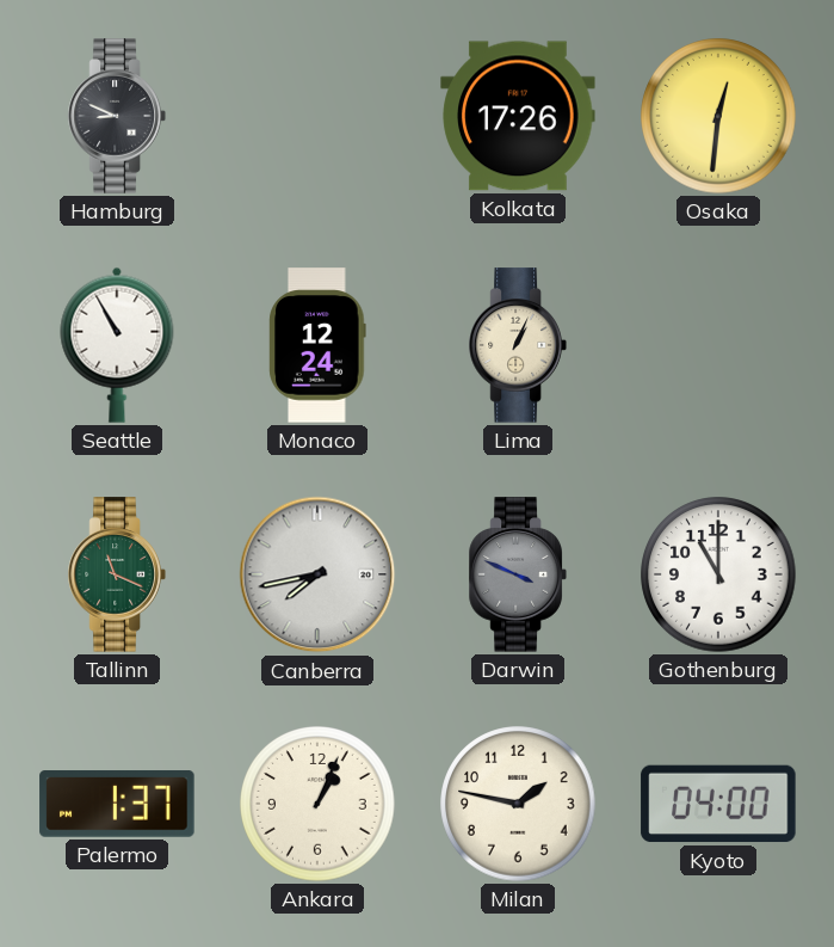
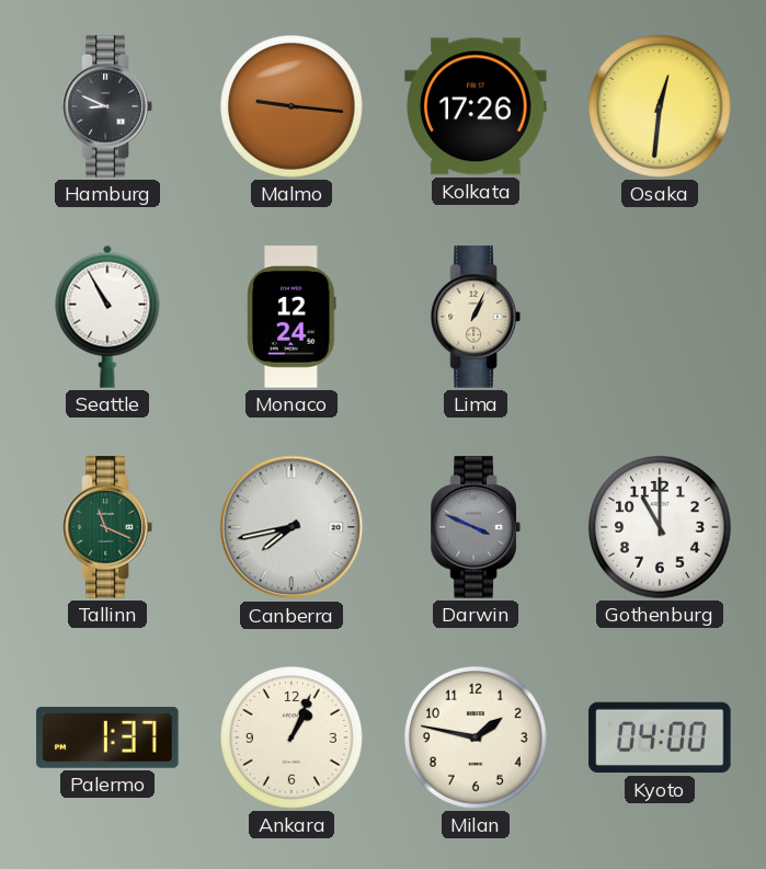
Malmo: none -> 9:16 (291, 106)
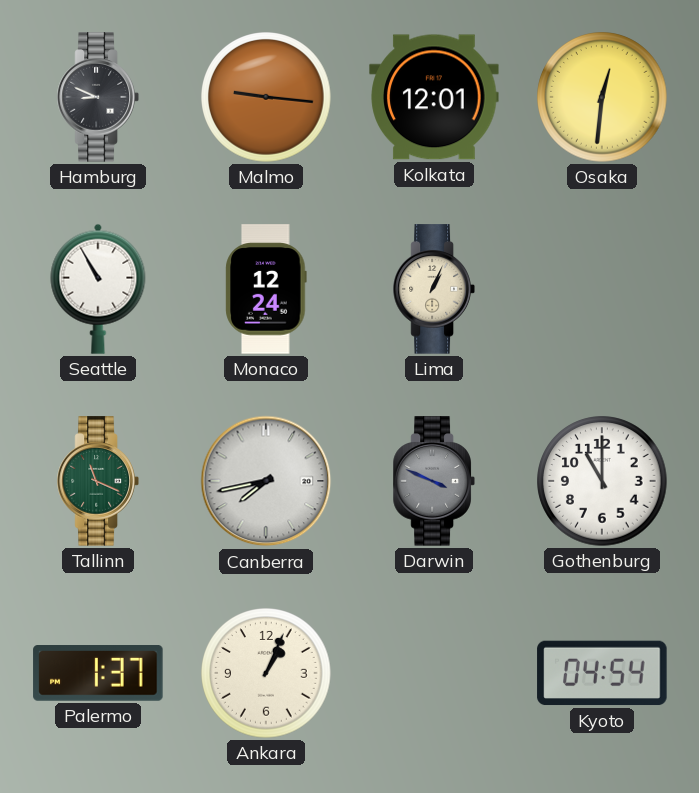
Kolkata: 17:26 -> 12:01 (434, 97)
Milan: 1:47 -> none (476, 737)
Kyoto: 04:00 -> 04:54 (602, 673)
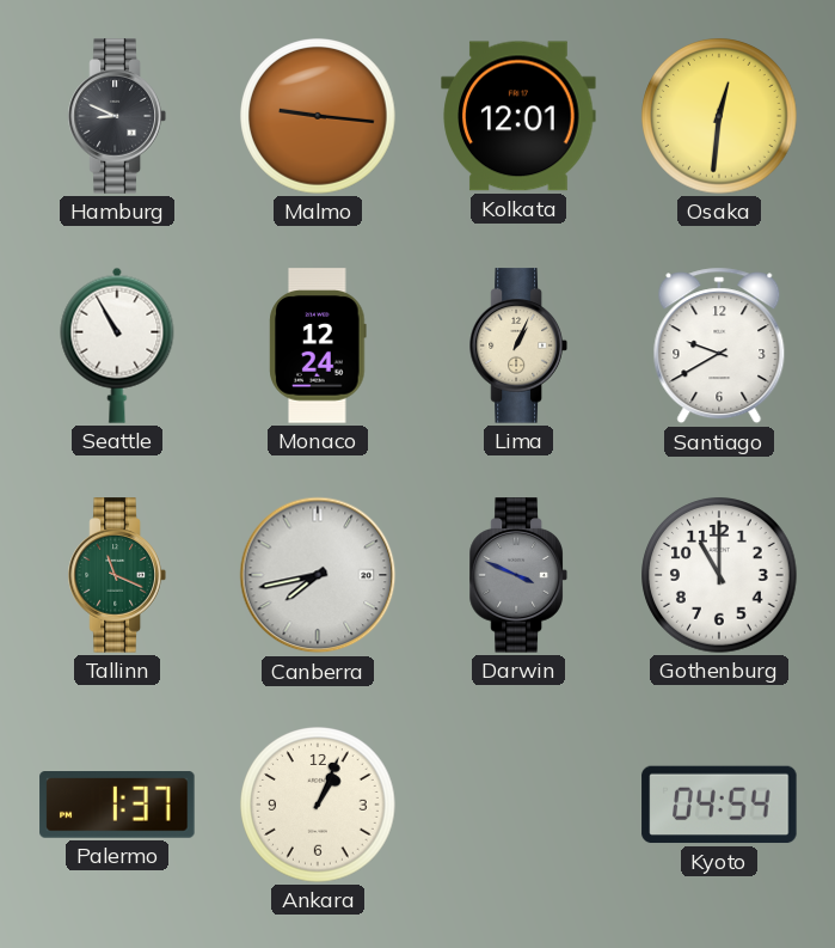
Santiago: none -> 9:40 (719, 345)
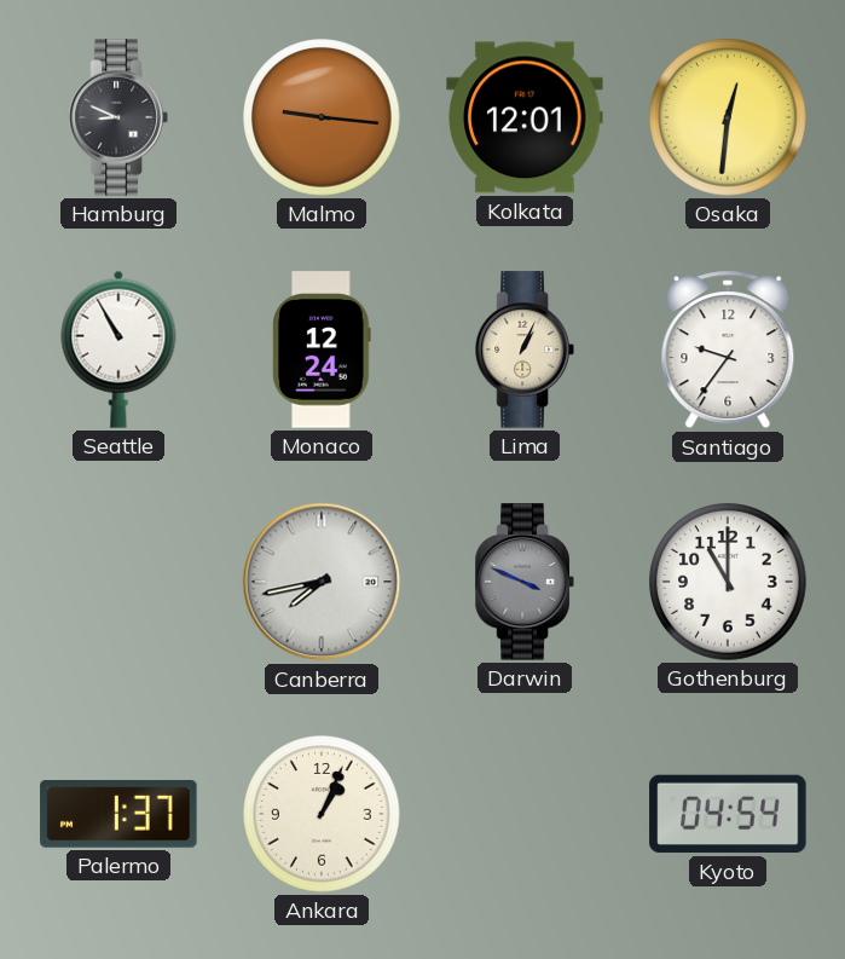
Santiago: 9:40 -> 9:36 (728, 349)
Tallinn: 11:19 -> none (117, 575)
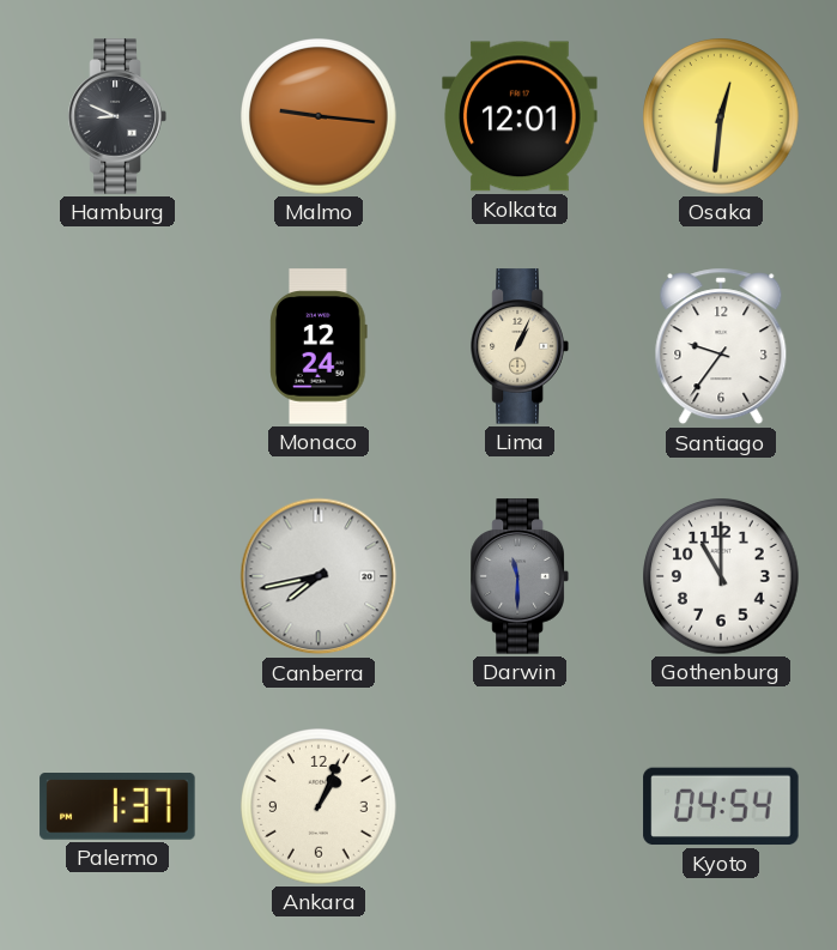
Seattle: 10:55 -> none (118, 349)
Darwin: 3:49 -> 11:30 (520, 576)
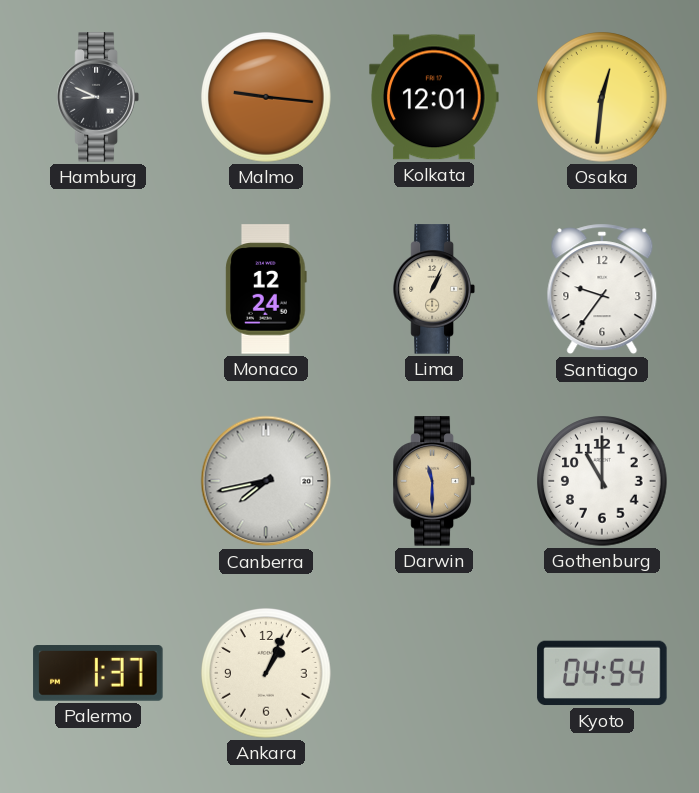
Darwin dial: grey -> champagne (434, 481)
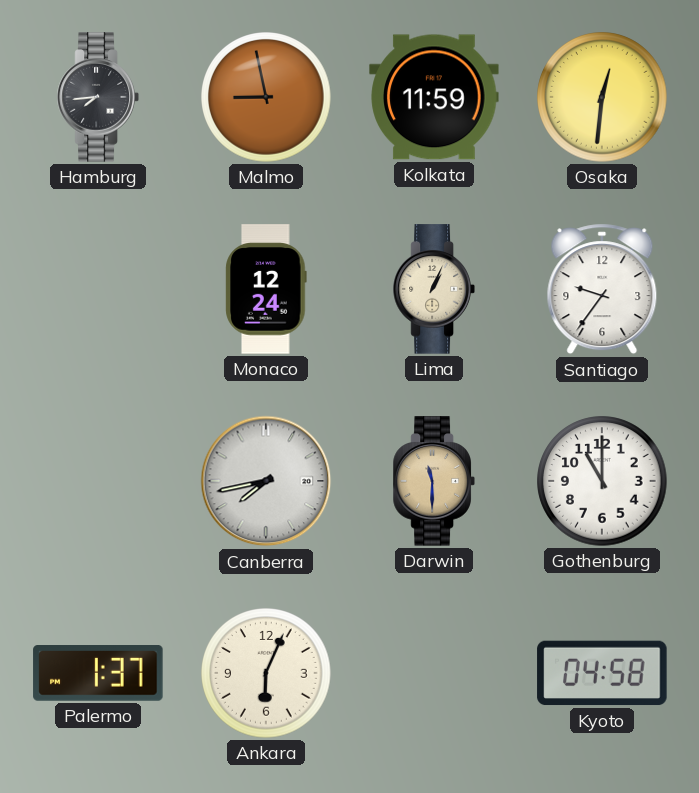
Hamburg: 8:49 -> 7:44 (98, 97)
Malmo: 9:16 -> 8:58 (266, 97)
Kolkata: 12:01 -> 11:59 (434, 97)
Ankara: 1:04 -> 6:04 (266, 673)
Kyoto: 04:54 -> 04:58 (602, 673)
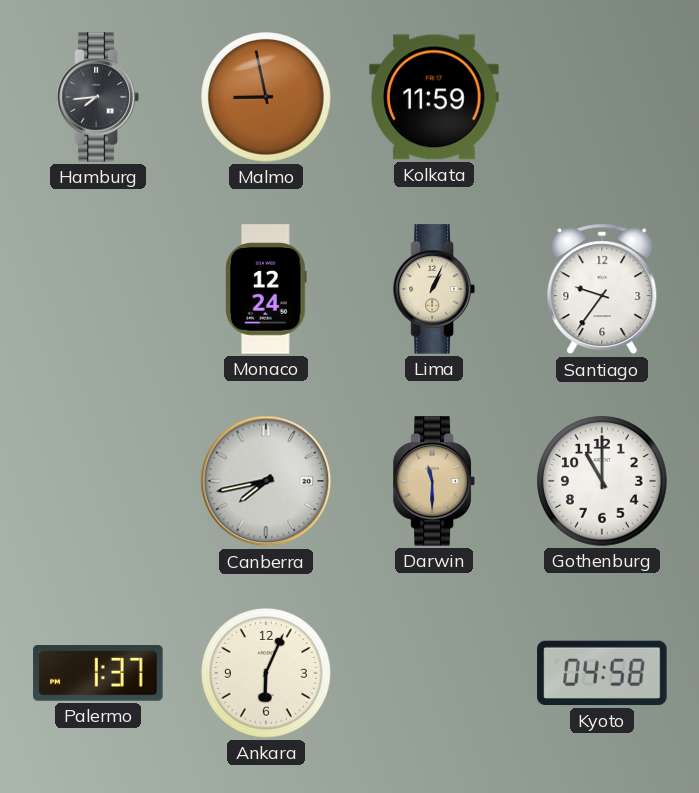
Osaka: 12:31 -> none (602, 97)
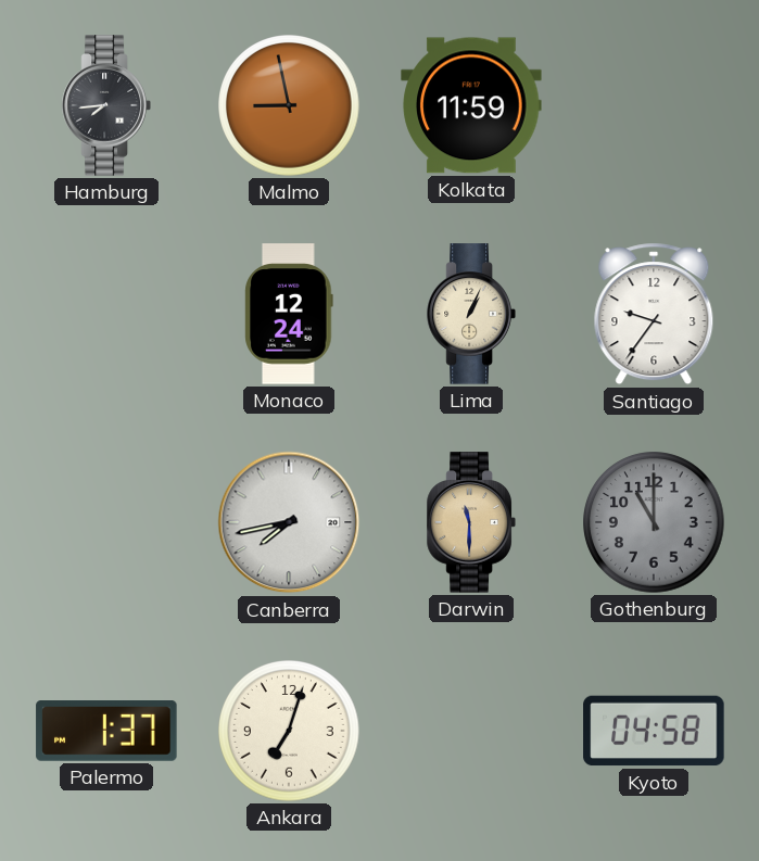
Gothenburg dial: white -> grey (654, 522)
Ankara: 6:04 -> 7:03 (289, 731)
